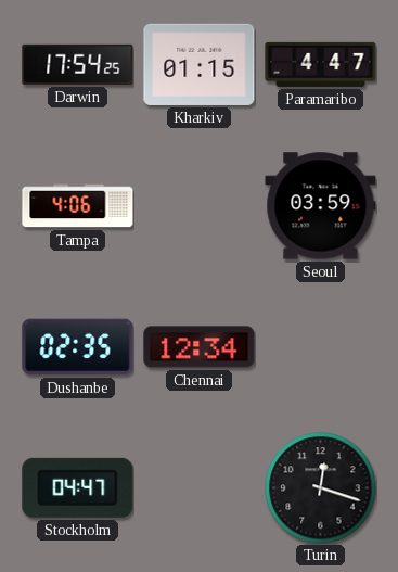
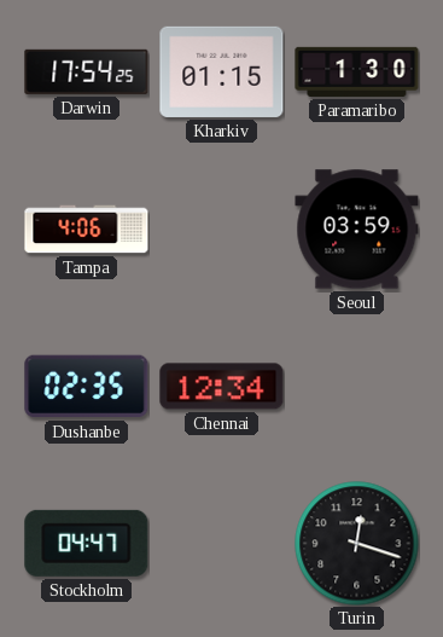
Paramaribo: 4:47 -> 1:30 (357, 71)
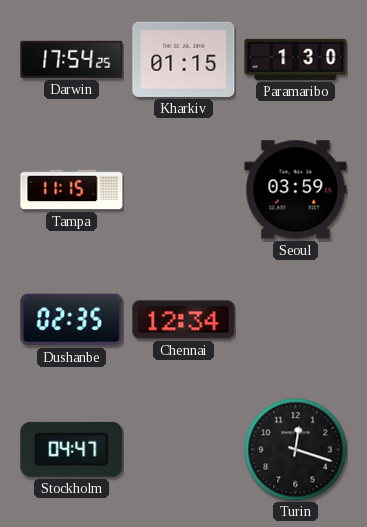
Tampa: 4:06 -> 11:15 (72, 190)
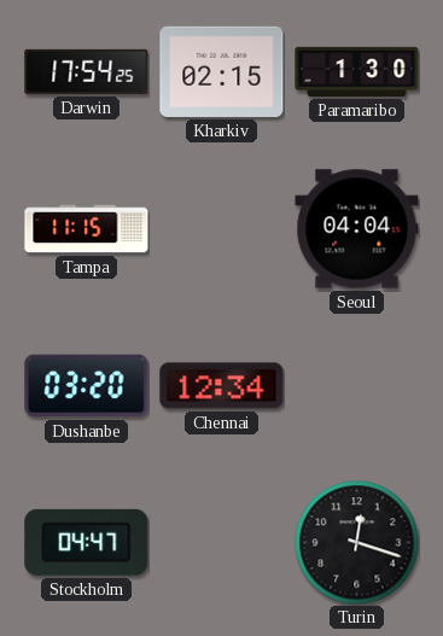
Kharkiv: 01:15 -> 02:15 (222, 71)
Seoul: 03:59 -> 04:04 (357, 229)
Dushanbe: 02:35 -> 03:20 (87, 386)
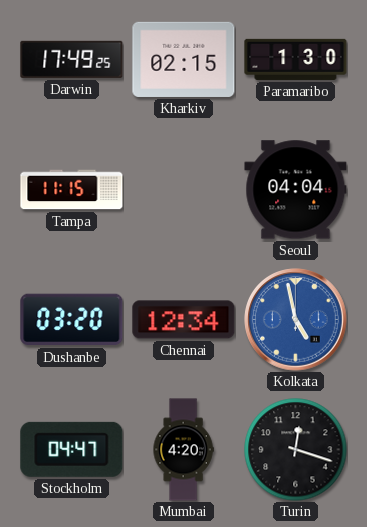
Darwin: 17:54 -> 17:49 (72, 59)
Kolkata: none -> 4:58 (296, 320)
Mumbai: none -> 4:20 (183, 450)
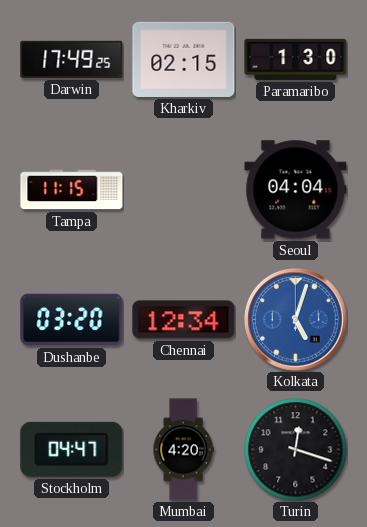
Kolkata: 4:58 -> 5:03 (296, 320)
